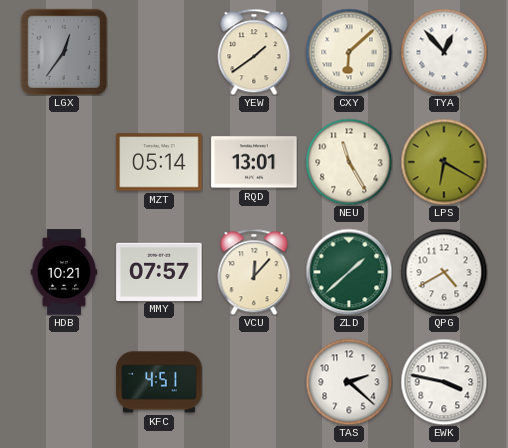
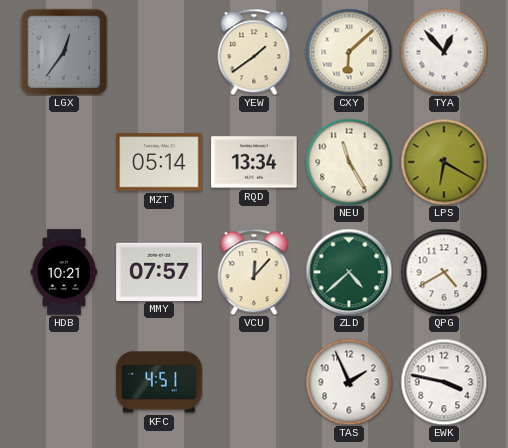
RQD: 13:01 -> 13:34 (254, 162)
ZLD: 1:38 -> 4:38 (349, 272)
TAS: 2:22 -> 1:56 (349, 382)
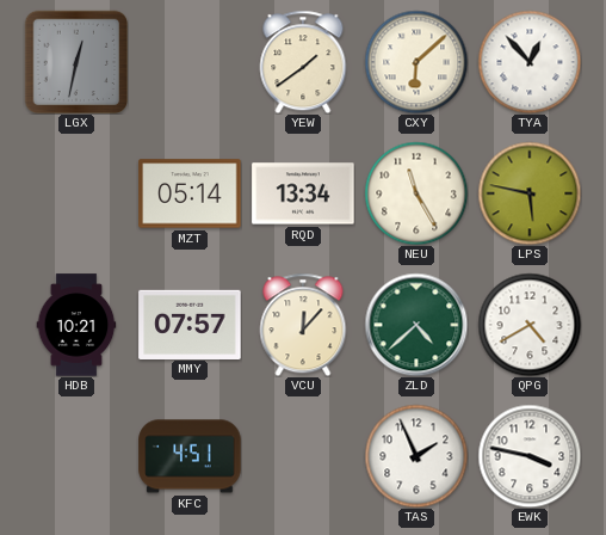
LGX: 12:36 -> 12:32 (76, 62)
LPS: 6:20 -> 5:47 (530, 193)
